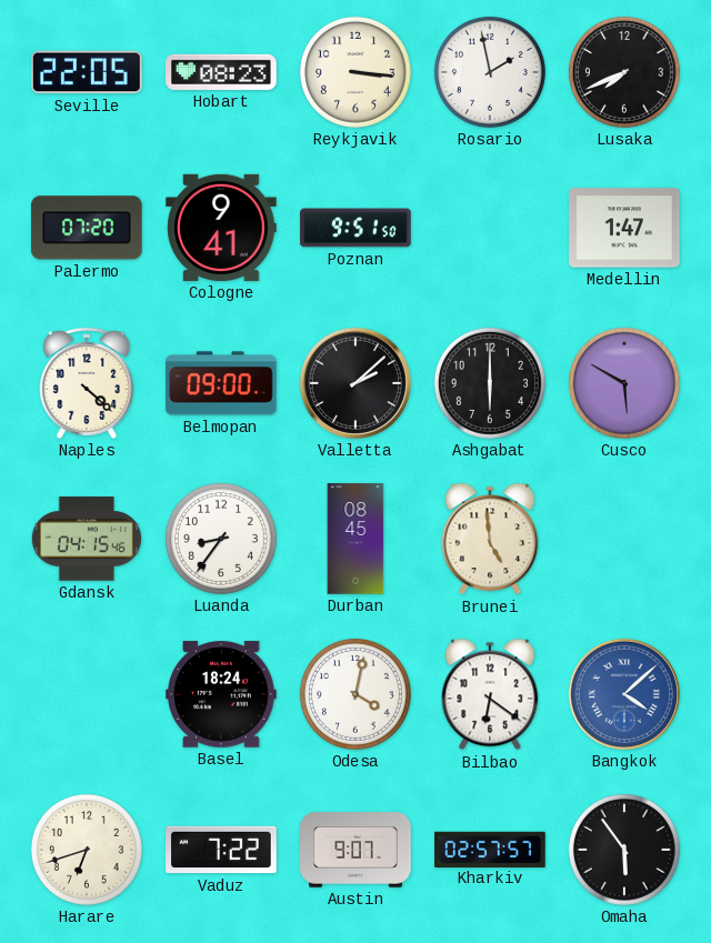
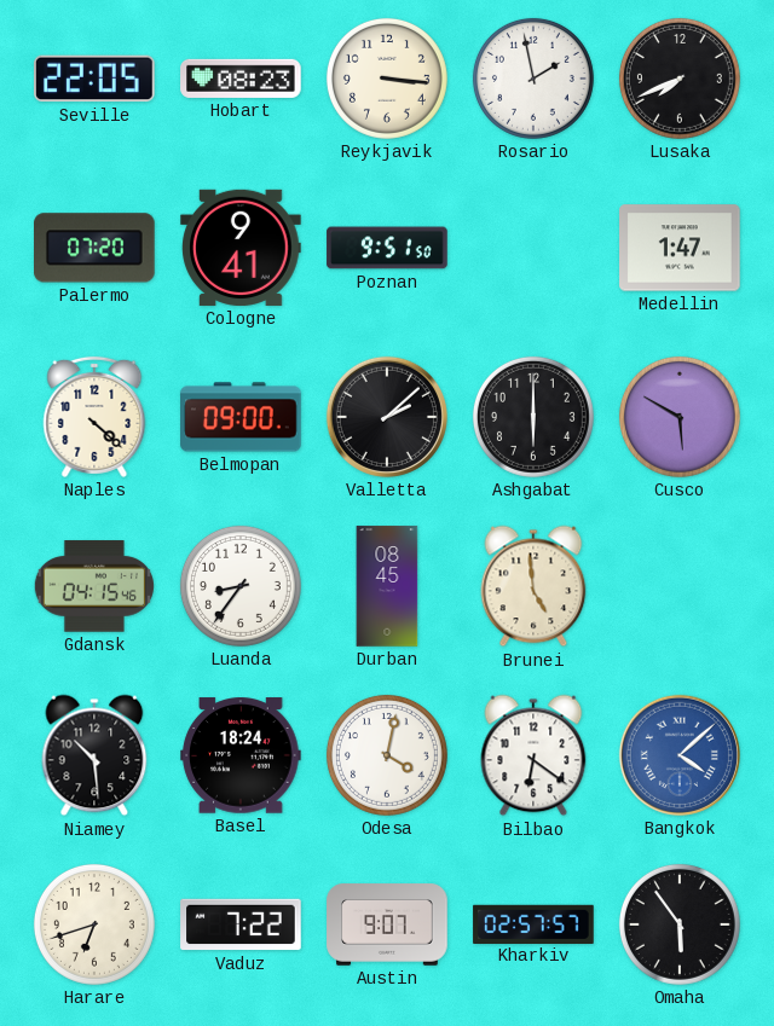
Niamey: none -> 10:29 (94, 755)
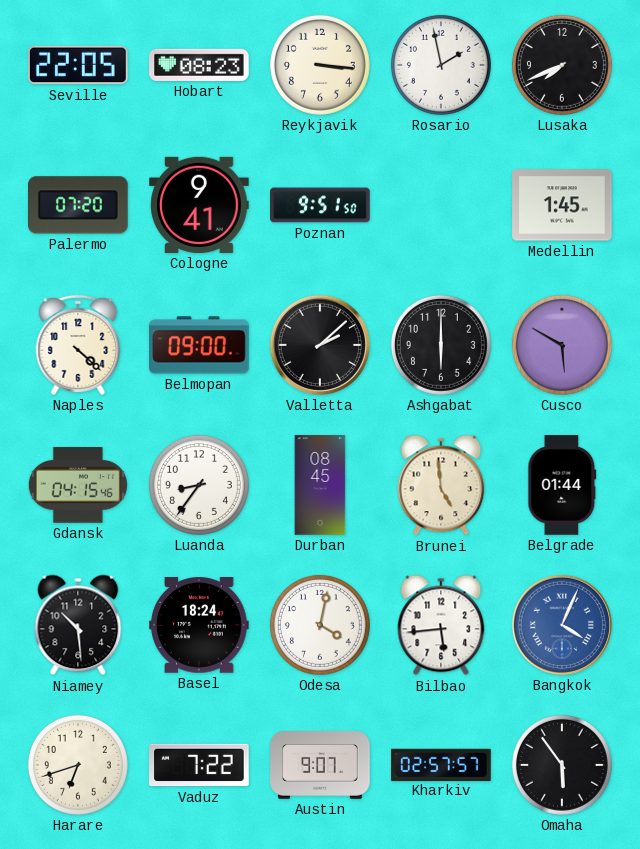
Medellin: 1:47 -> 1:45 (562, 205)
Belgrade: none -> 01:44 (562, 485)
Bilbao: 6:21 -> 5:44 (441, 625)
Bangkok: 4:08 -> 4:04 (562, 625)
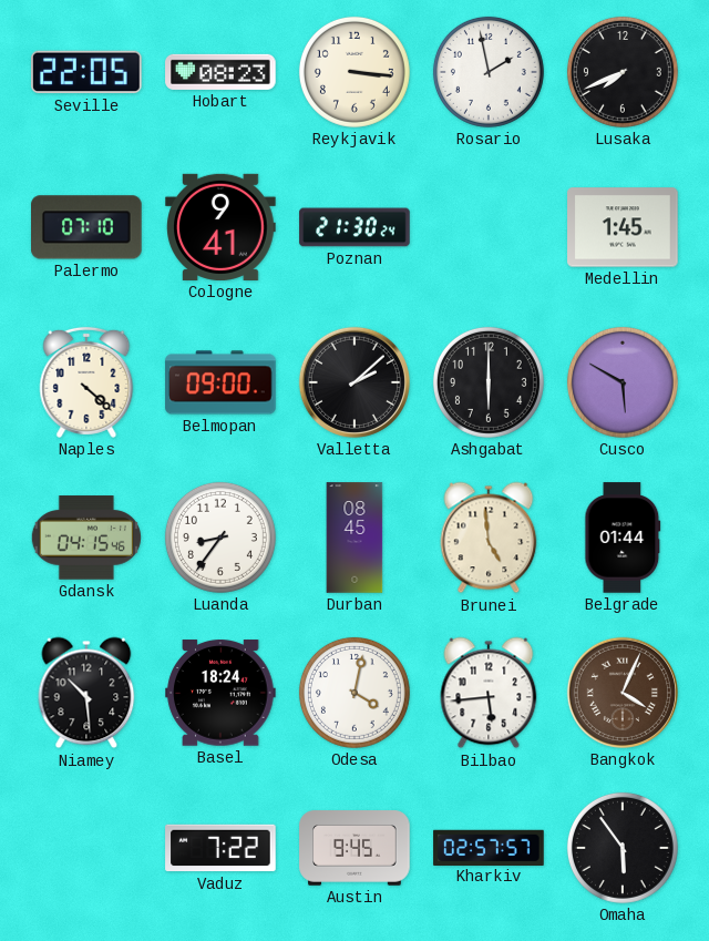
Palermo: 07:20 -> 07:10 (88, 227)
Poznan: 9:51 -> 21:30 (354, 227)
Bangkok dial: blue -> brown (623, 693)
Harare: 6:42 -> none (78, 765)
Austin: 9:07 -> 9:45 (354, 848)
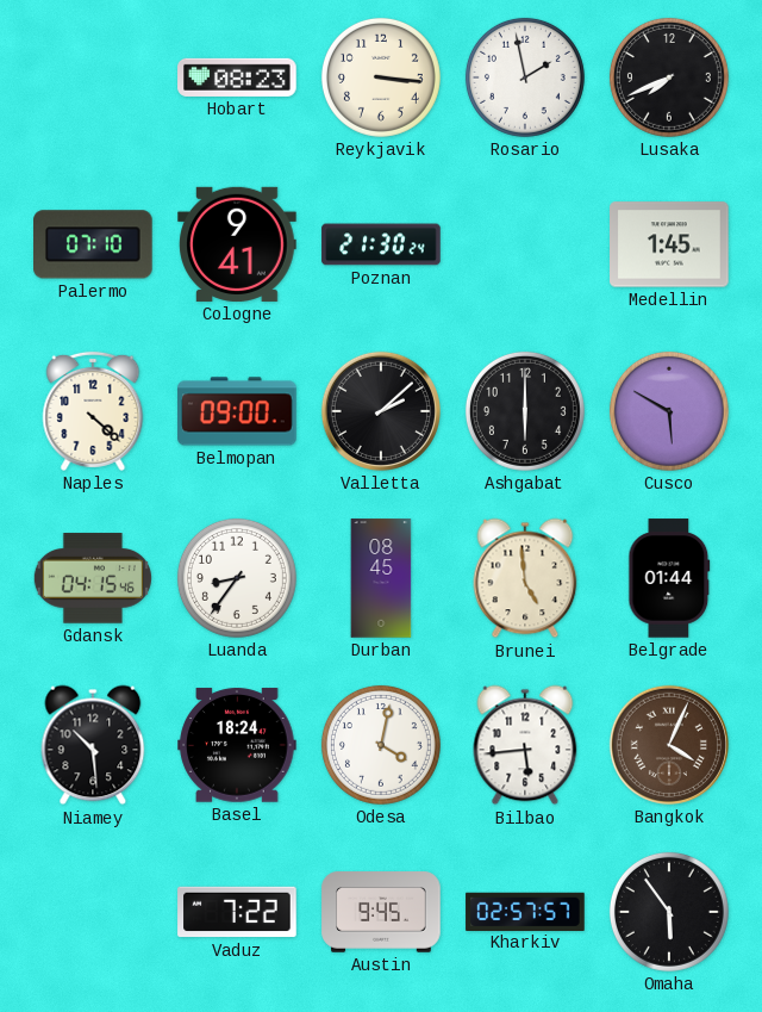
Seville: 22:05 -> none (86, 72)
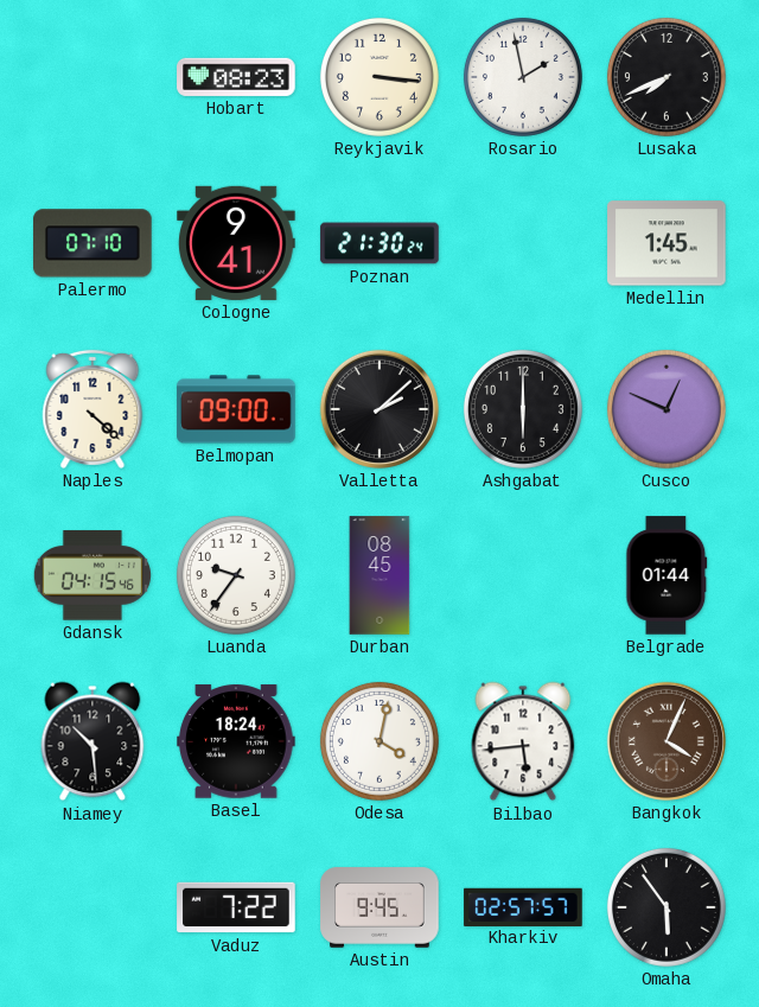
Cusco: 5:50 -> 12:49 (666, 409)
Luanda: 8:36 -> 9:36 (236, 575)
Brunei: 4:59 -> none (525, 578)
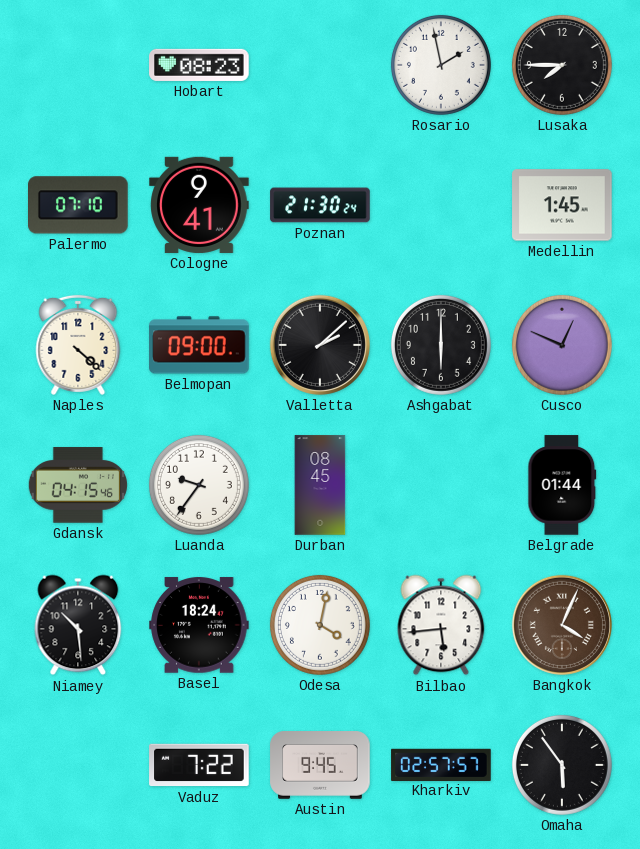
Reykjavik: 3:16 -> none (379, 77)
Lusaka: 7:41 -> 7:45 (562, 65)
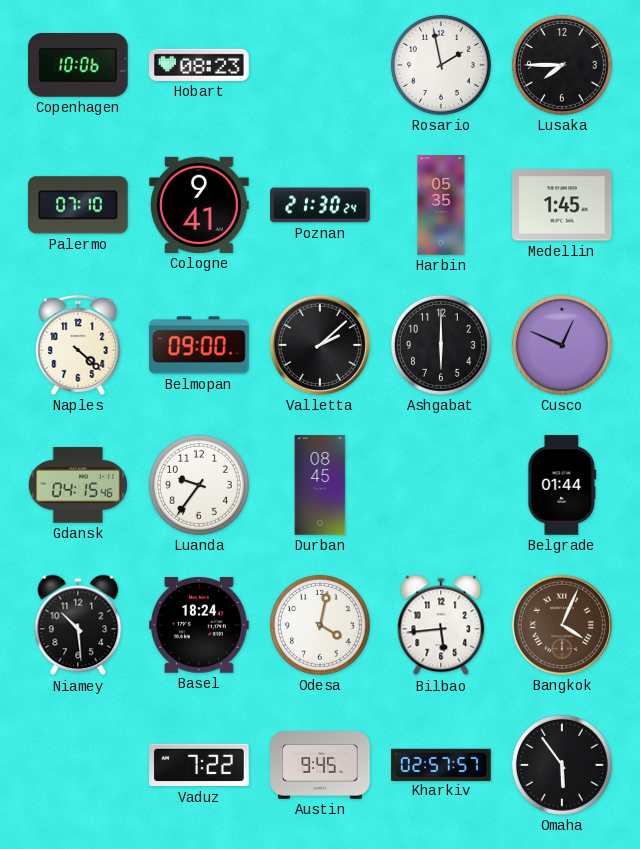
Copenhagen: none -> 10:06 (78, 66)
Harbin: none -> 05:35 (441, 205)
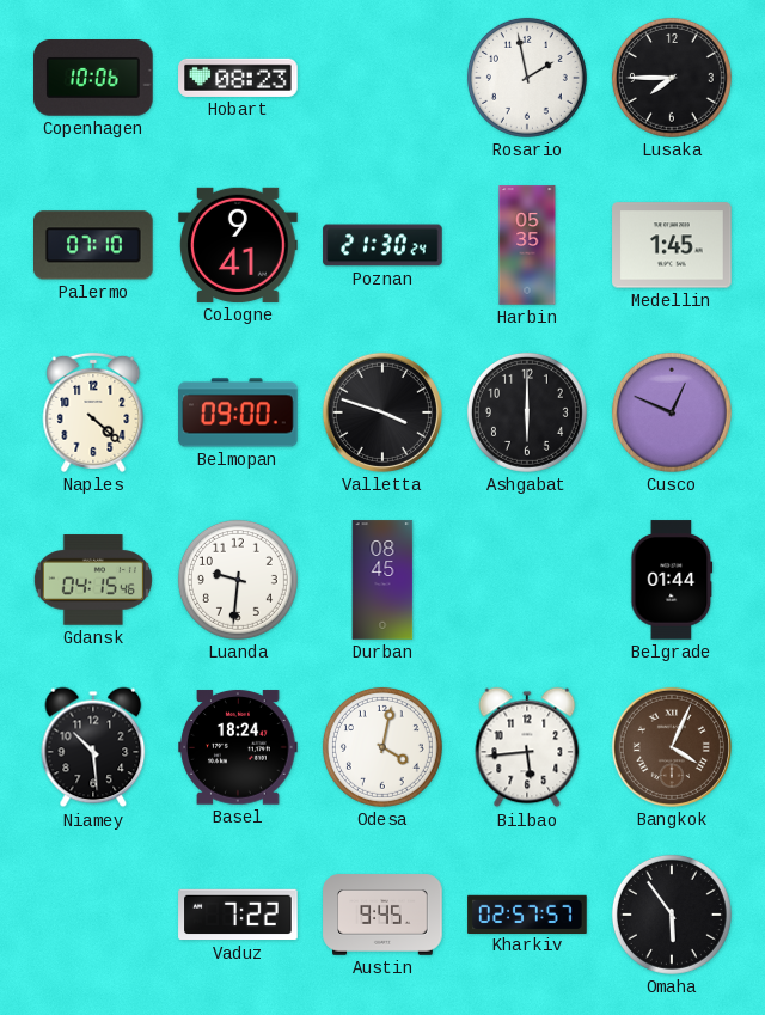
Valletta: 2:08 -> 3:48 (382, 412)
Luanda: 9:36 -> 9:31 (238, 580)
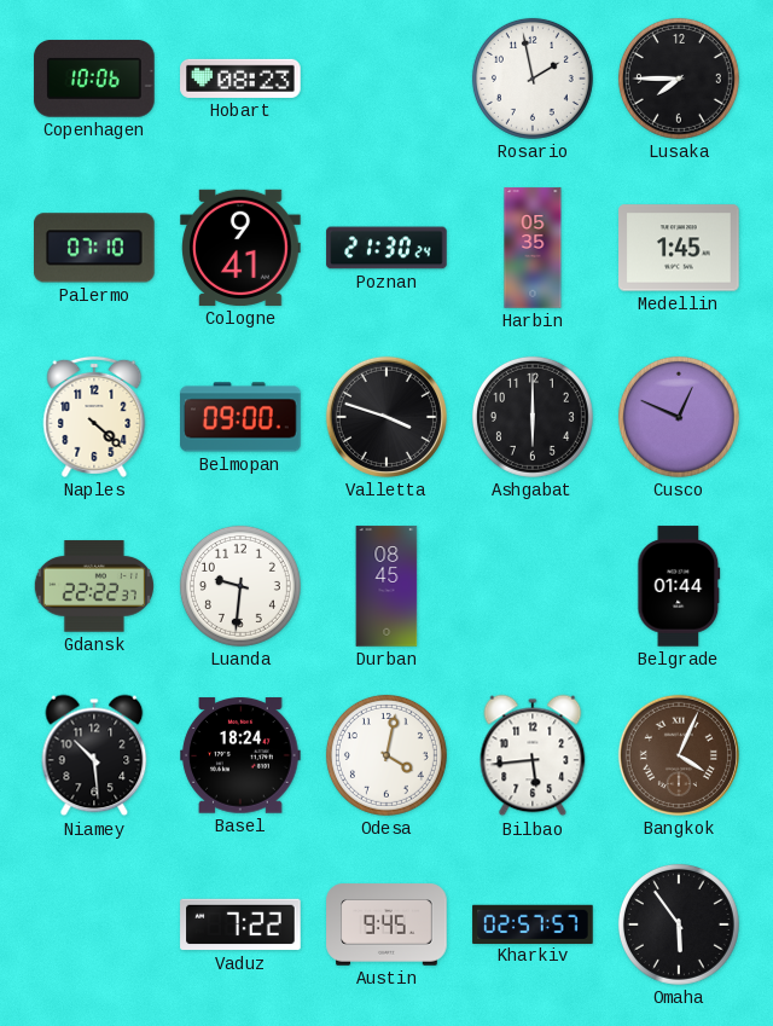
Gdansk: 04:15 -> 22:22 (94, 586)
